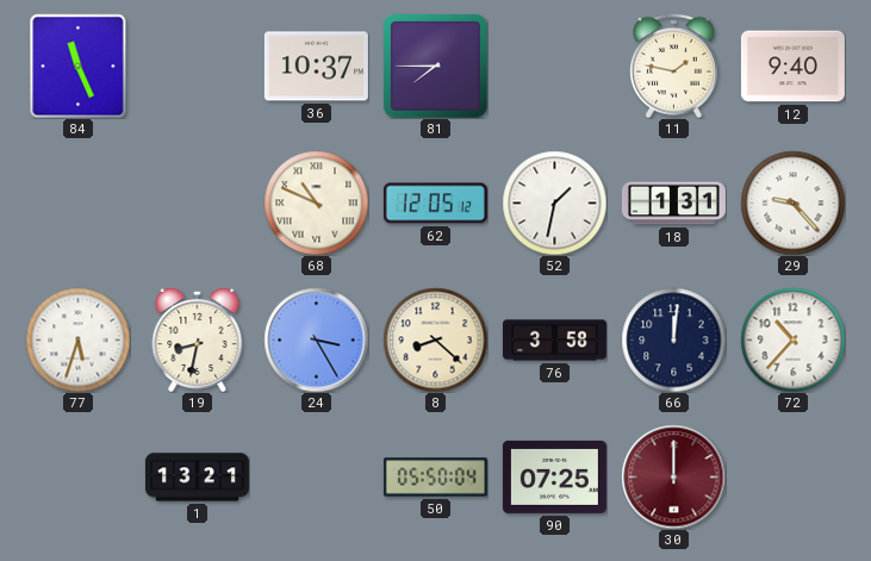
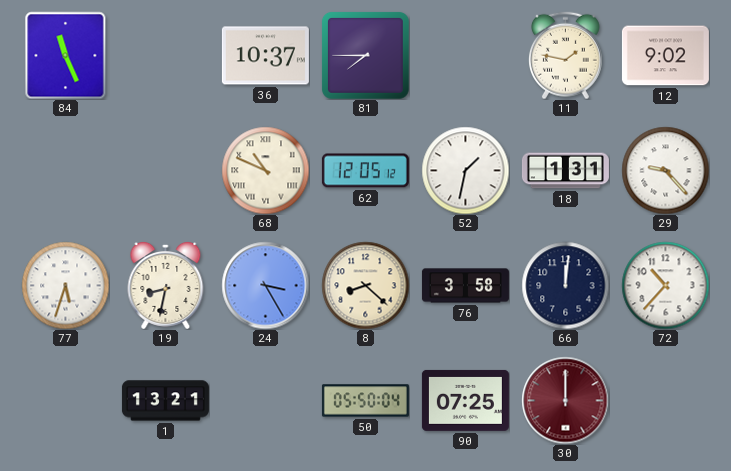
12: 9:40 -> 9:02 (665, 56)
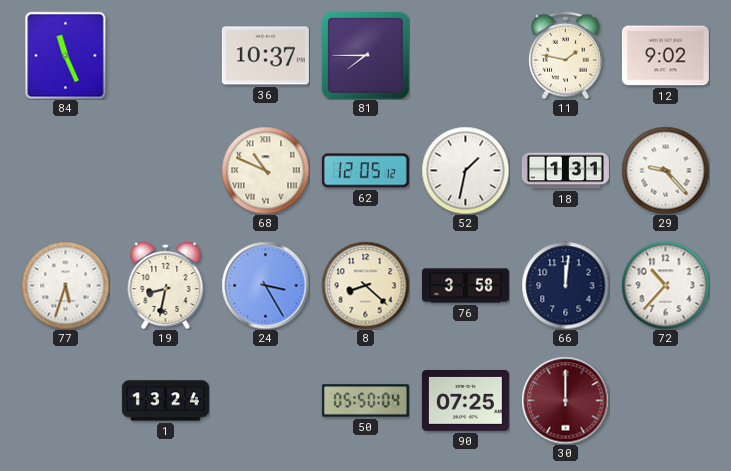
1: 13:21 -> 13:24 (165, 401)
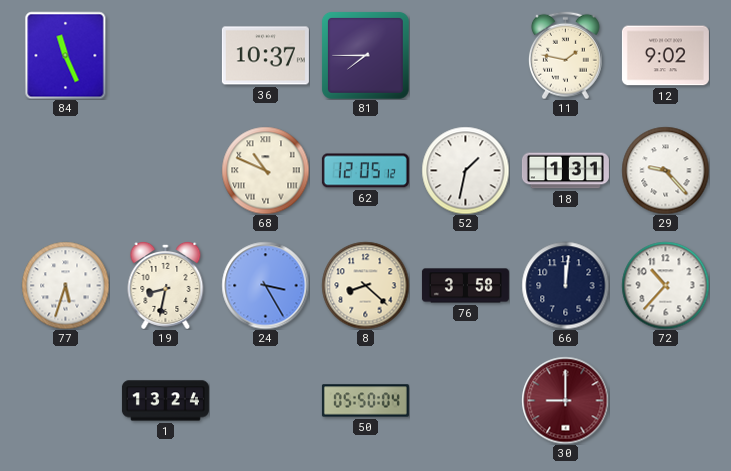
90: 07:25 -> none (465, 400)
30: 12:00 -> 9:00 (565, 400)
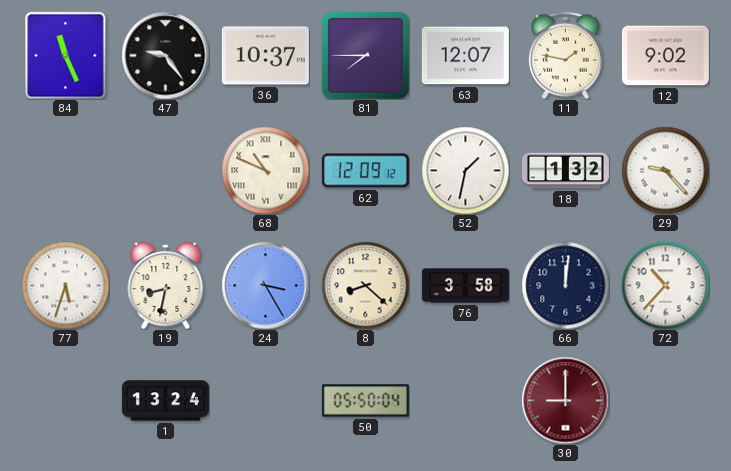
47: none -> 9:24 (165, 55)
63: none -> 12:07 (465, 56)
62: 12:05 -> 12:09 (365, 171)
18: 1:31 -> 1:32 (565, 171)
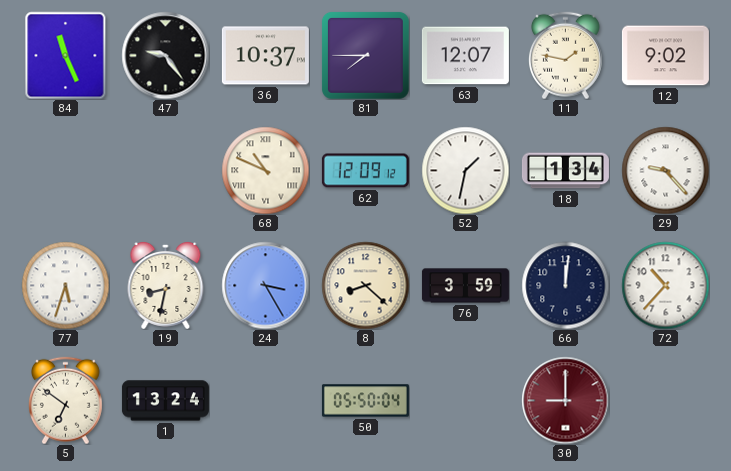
18: 1:32 -> 1:34 (565, 171)
76: 3:58 -> 3:59 (465, 286)
5: none -> 6:51 (65, 400)
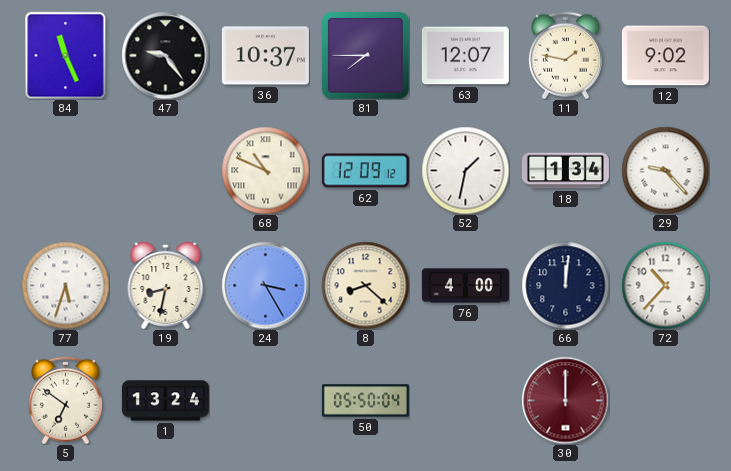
76: 3:59 -> 4:00 (465, 286)
30: 9:00 -> 12:00 (565, 400)
